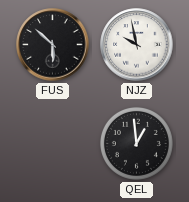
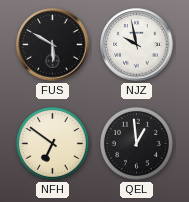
FUS: 5:52 -> 5:50 (53, 45)
NFH: none -> 6:51 (52, 143)
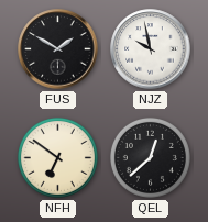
FUS: 5:50 -> 1:50 (58, 49)
QEL: 12:59 -> 12:38 (150, 157)
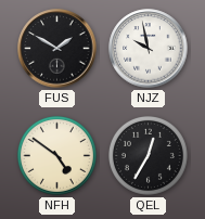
NFH: 6:51 -> 4:51 (56, 155)
QEL: 12:38 -> 12:35 (148, 155)
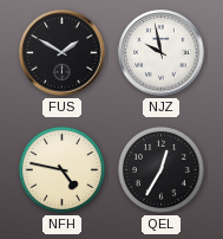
NFH: 4:51 -> 4:47 (61, 169)
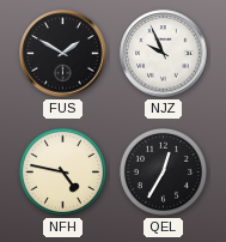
NJZ: 9:58 -> 9:56 (164, 54)
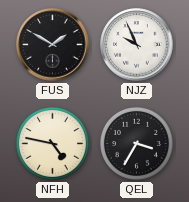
QEL: 12:35 -> 3:35 (136, 143)
